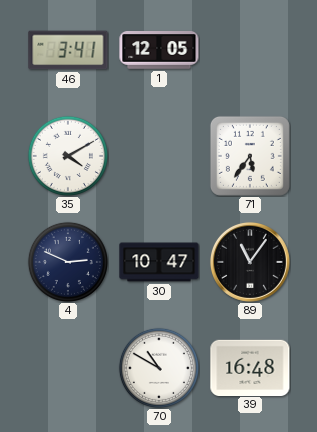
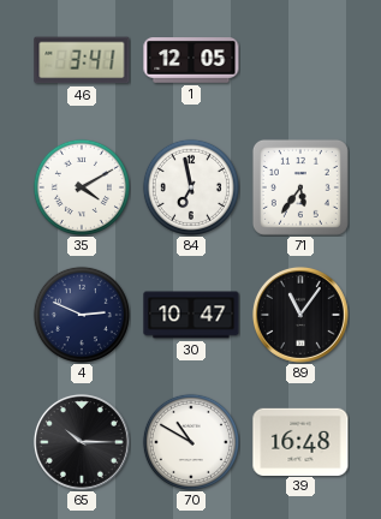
84: none -> 6:58 (191, 187)
65: none -> 10:15 (82, 442)
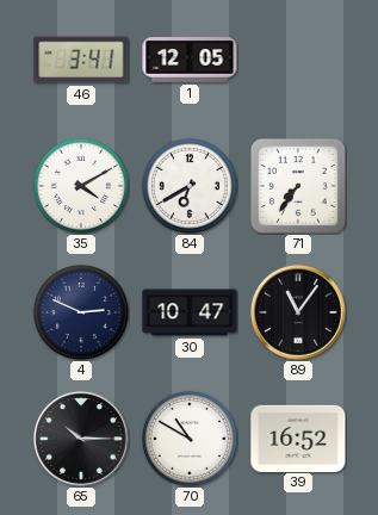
84: 6:58 -> 6:40 (190, 186)
71: 5:36 -> 7:36 (298, 186)
39: 16:48 -> 16:52 (298, 438)
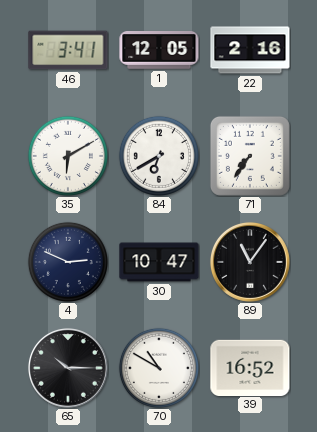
22: none -> 2:16 (250, 50)
35: 4:10 -> 6:10 (68, 156)
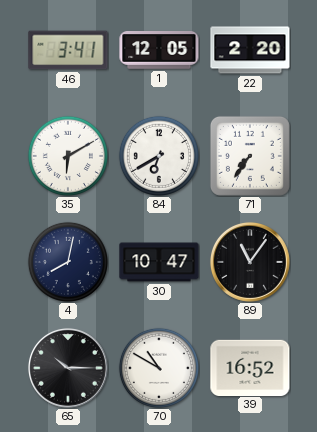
22: 2:16 -> 2:20 (250, 50)
4: 2:49 -> 8:02 (68, 262)
